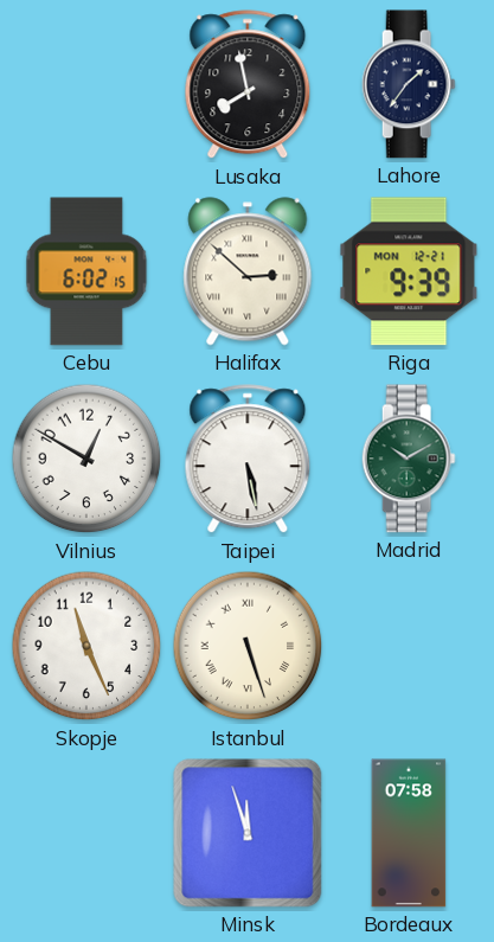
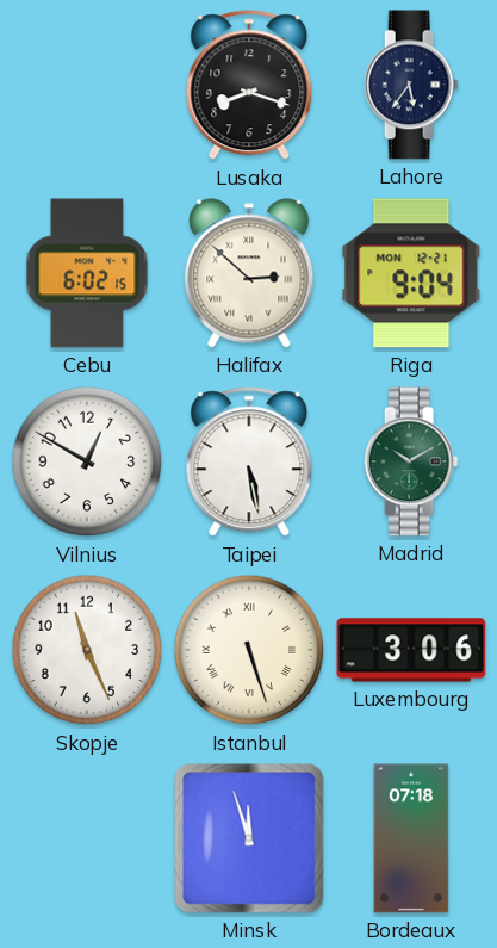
Lusaka: 7:58 -> 8:18 (249, 86)
Lahore: 1:36 -> 5:36 (411, 85)
Riga: 9:39 -> 9:04 (411, 273)
Luxembourg: none -> 3:06 (411, 650)
Bordeaux: 07:58 -> 07:18 (411, 838)
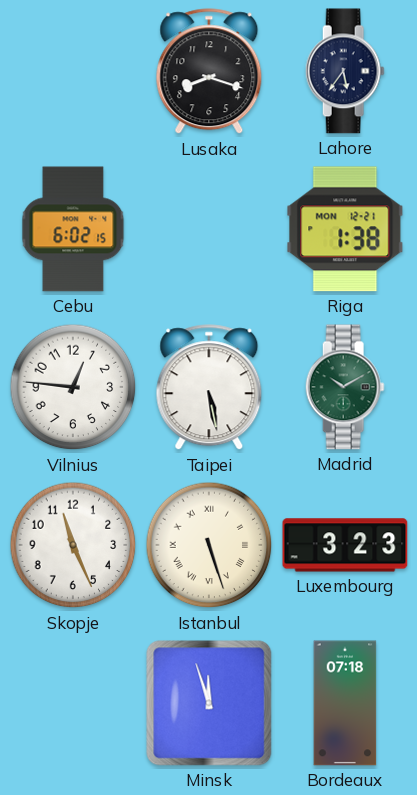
Halifax: 2:52 -> none (249, 273)
Riga: 9:04 -> 1:38 (345, 229)
Vilnius: 12:50 -> 12:46 (73, 387)
Luxembourg: 3:06 -> 3:23 (345, 545)
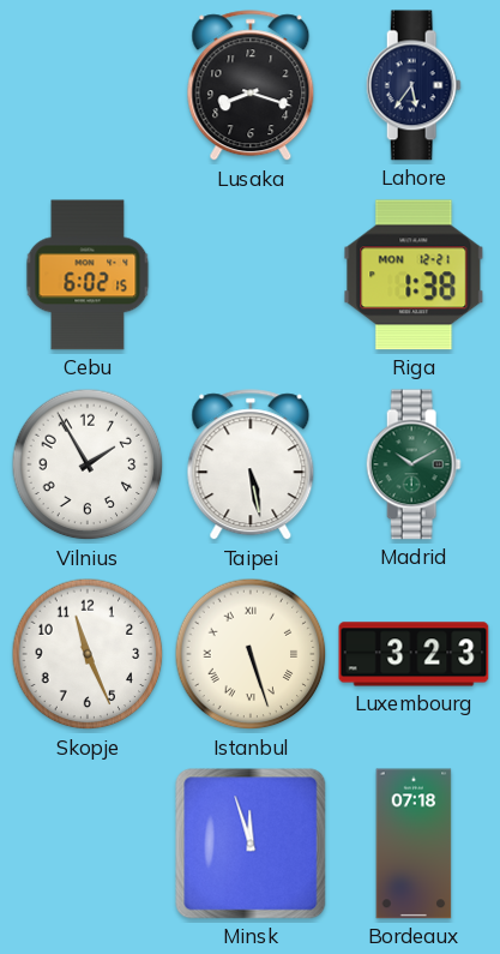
Vilnius: 12:46 -> 1:55 (88, 464)
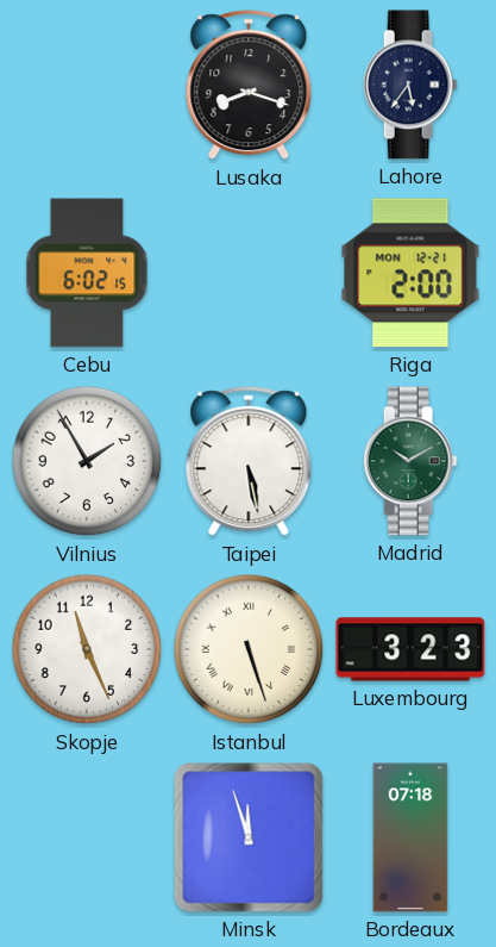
Riga: 1:38 -> 2:00 (410, 273)
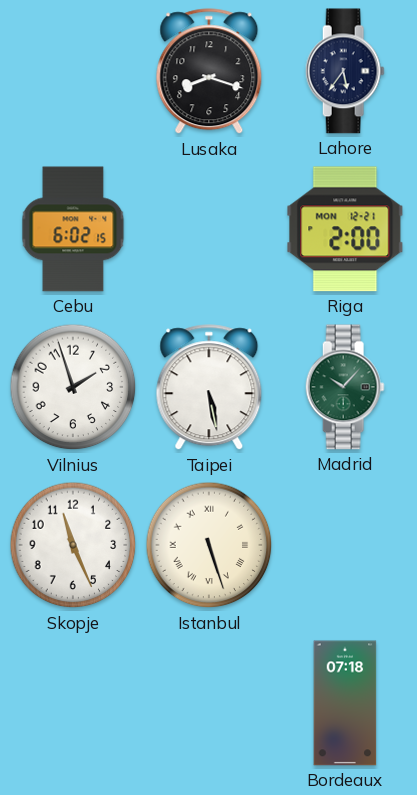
Vilnius: 1:55 -> 1:57 (73, 387)
Madrid: 10:10 -> 10:07 (345, 387)
Luxembourg: 3:23 -> none (410, 649)
Minsk: 11:57 -> none (249, 837)
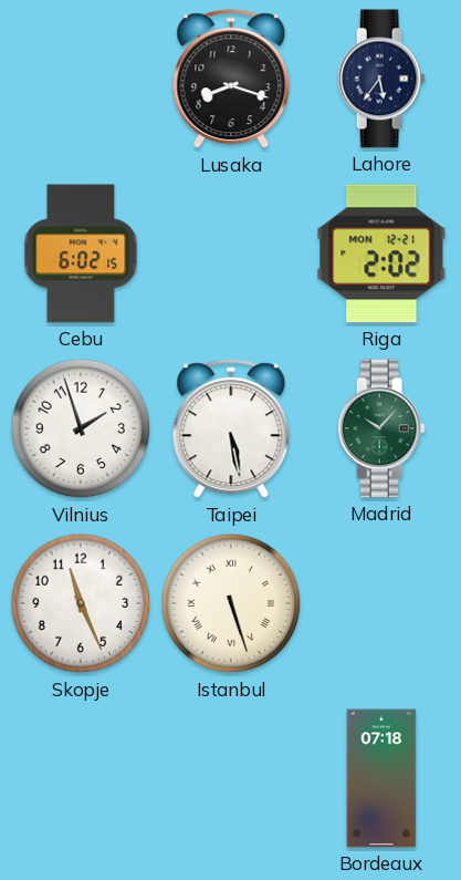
Riga: 2:00 -> 2:02 (381, 253)
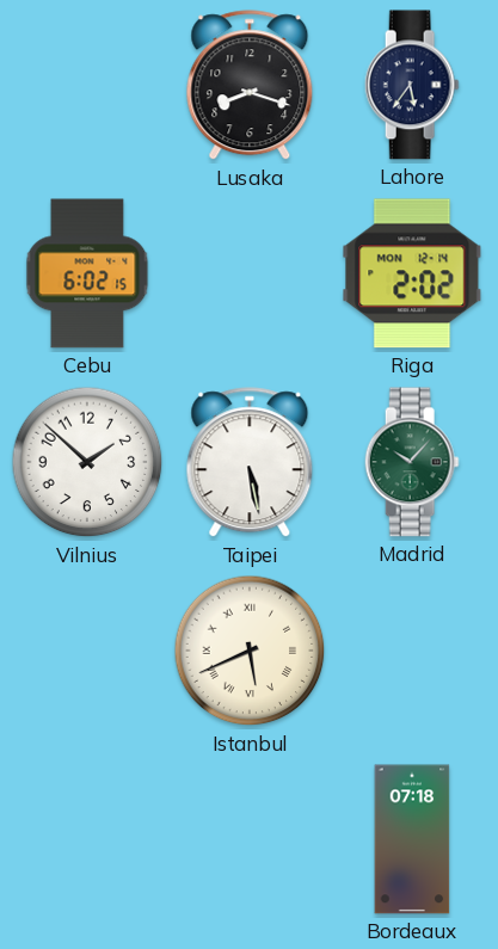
Riga date: MON 12-21 -> MON 12-14 (412, 273)
Vilnius: 1:57 -> 1:52 (87, 462)
Skopje: 11:26 -> none (81, 603)
Istanbul: 5:27 -> 5:41 (250, 651)
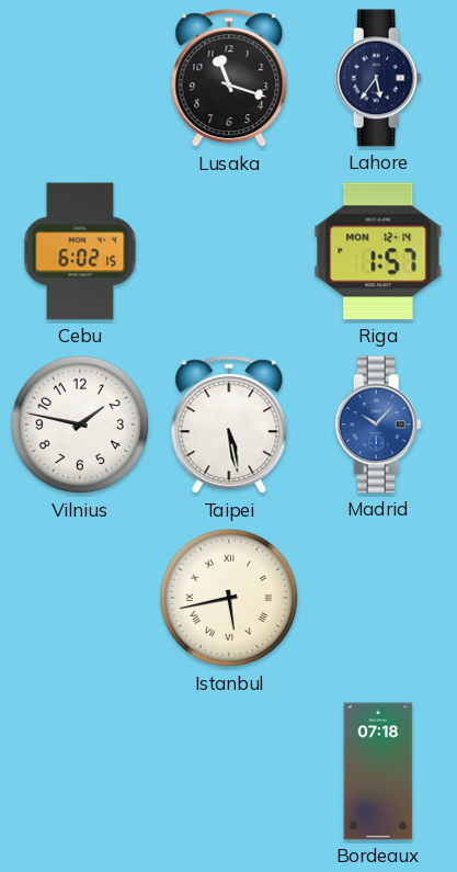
Lusaka: 8:18 -> 11:18 (229, 79)
Riga: 2:02 -> 1:57 (378, 251)
Vilnius: 1:52 -> 1:47 (80, 424)
Madrid dial: green -> blue (378, 424)
Istanbul: 5:41 -> 5:43 (229, 598)
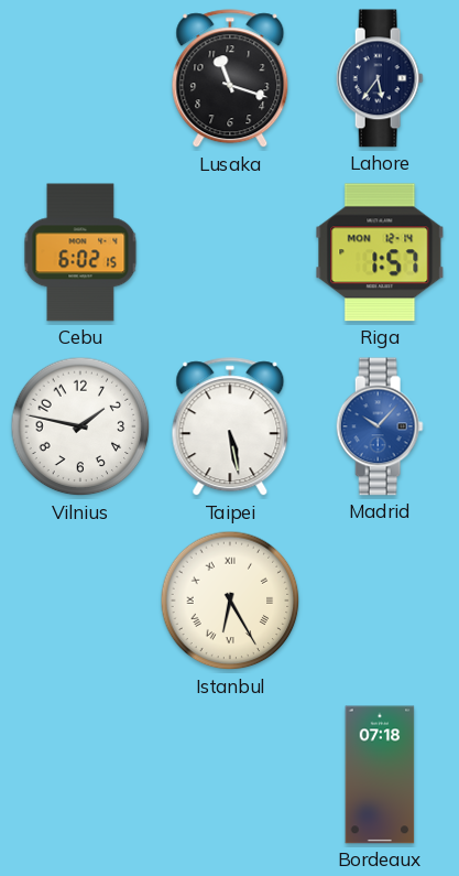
Istanbul: 5:43 -> 6:25 (230, 601)
